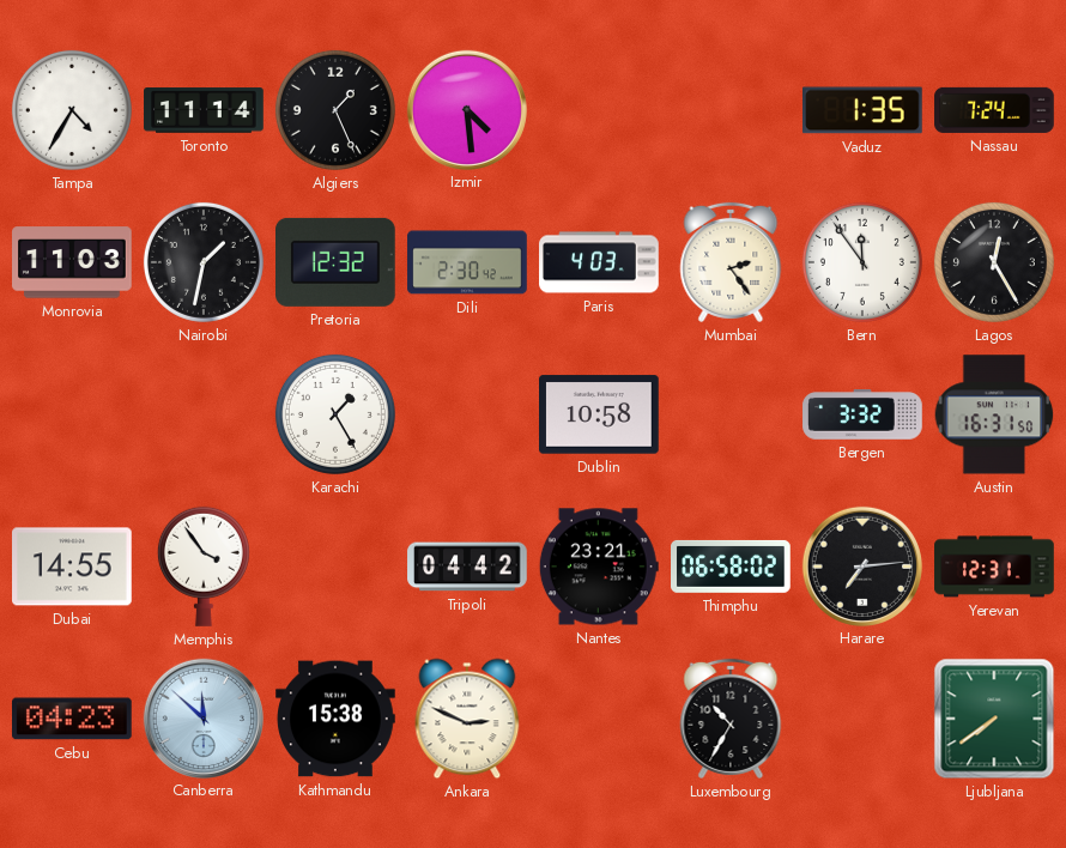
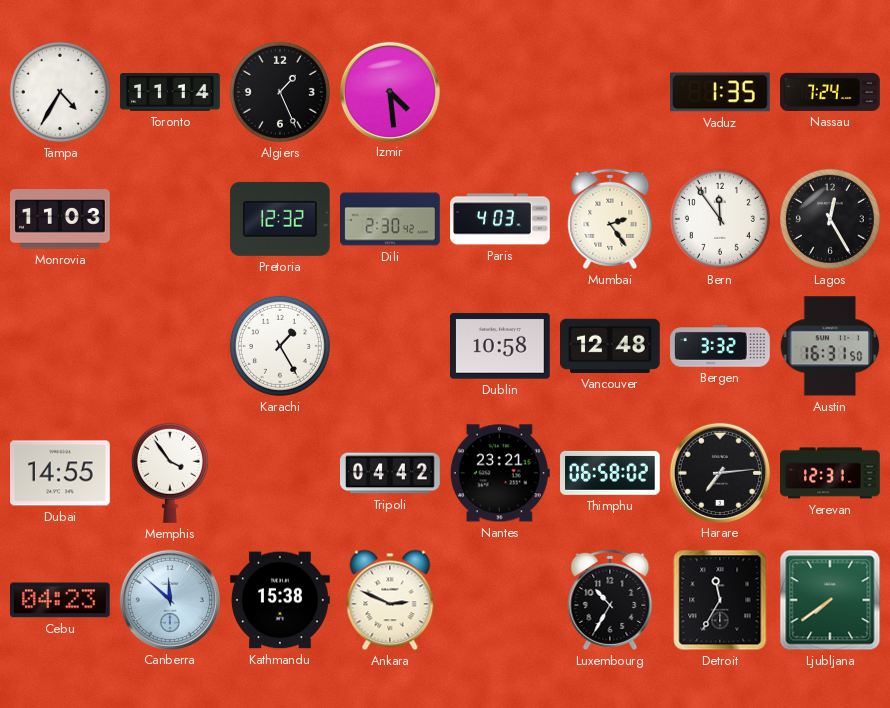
Nairobi: 1:32 -> none (204, 262)
Vancouver: none -> 12:48 (611, 346)
Detroit: none -> 11:35 (720, 600)
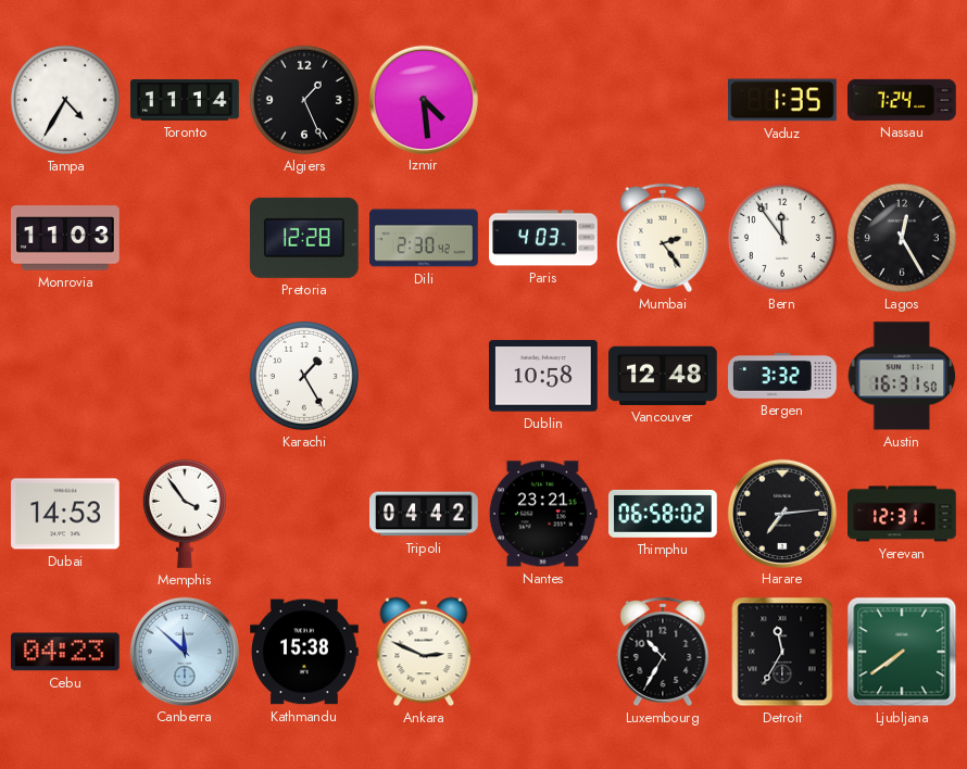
Pretoria: 12:32 -> 12:28 (305, 238)
Dubai: 14:55 -> 14:53 (65, 514)
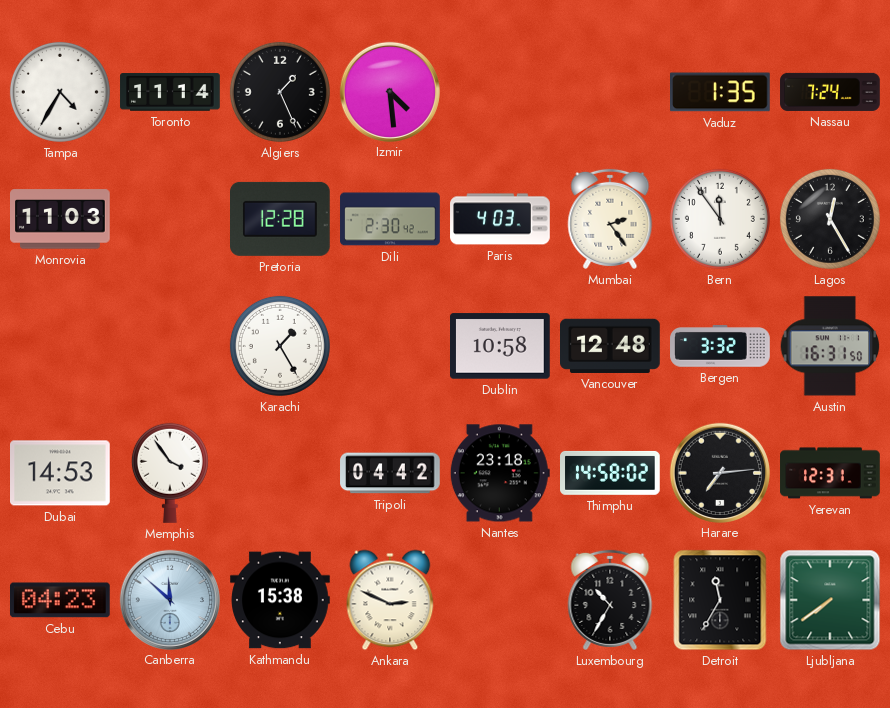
Nantes: 23:21 -> 23:18 (500, 473)
Thimphu: 06:58 -> 14:58 (611, 473)
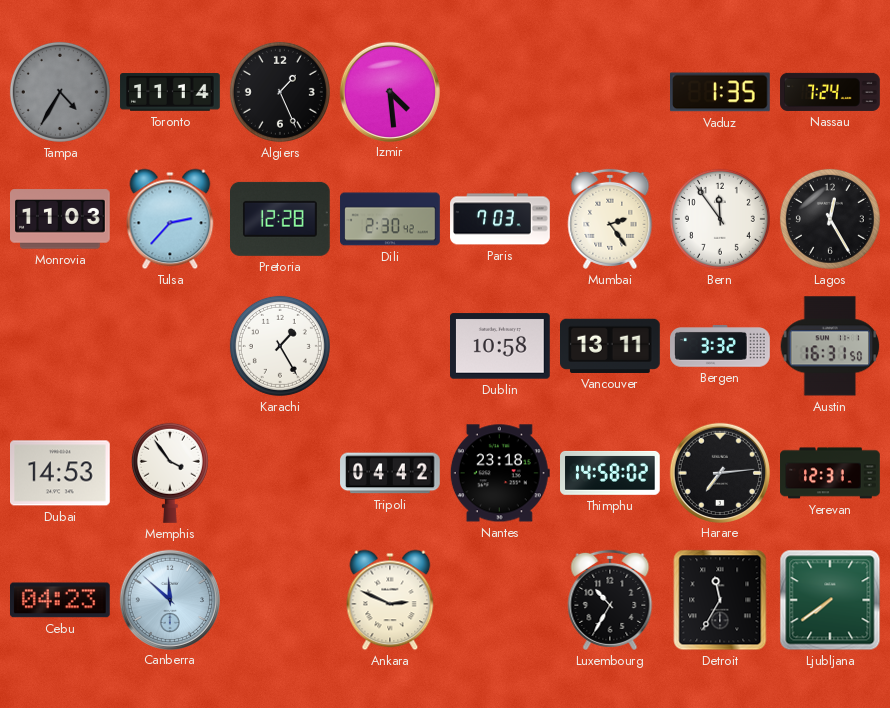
Tampa dial: white -> grey (60, 92)
Tulsa: none -> 2:37 (170, 219)
Paris: 4:03 -> 7:03 (500, 219)
Vancouver: 12:48 -> 13:11 (611, 346)
Kathmandu: 15:38 -> none (280, 600)
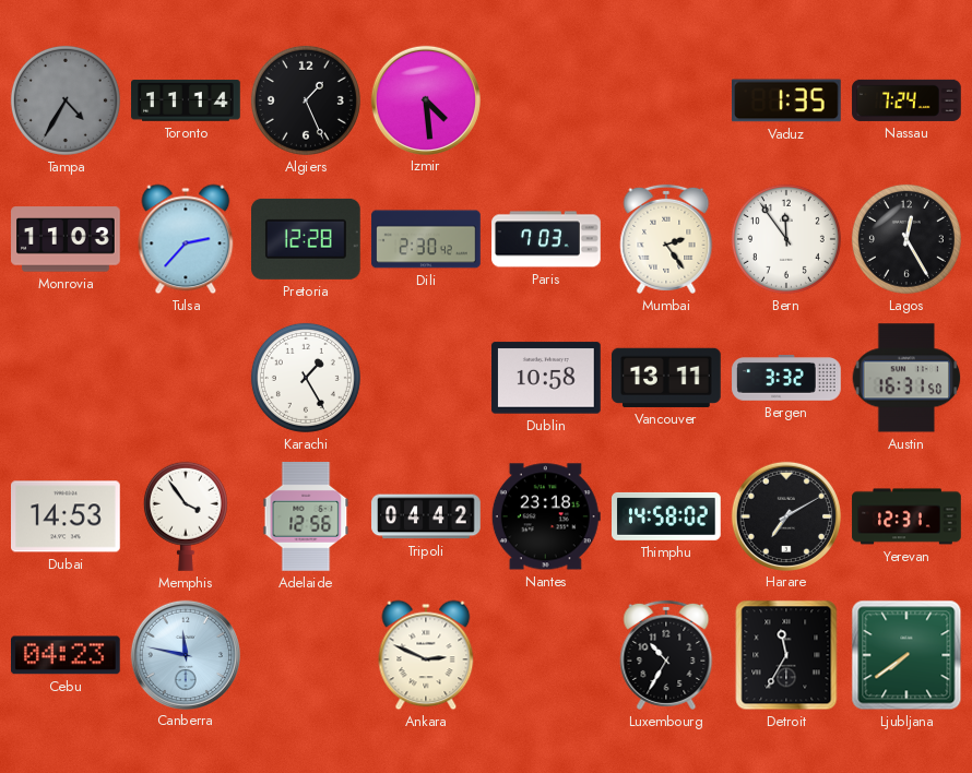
Adelaide: none -> 12:56 (306, 518)
Harare: 7:14 -> 7:10 (785, 515)
Canberra: 11:52 -> 11:47 (185, 654)
